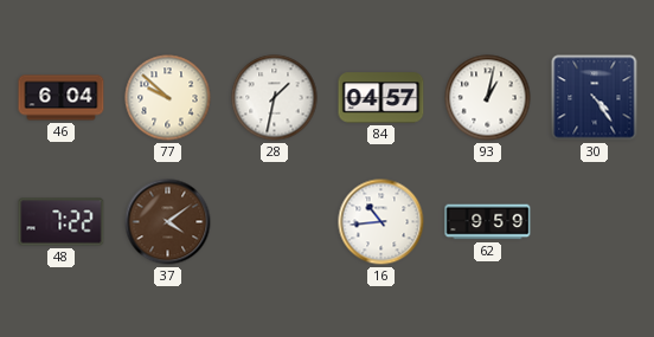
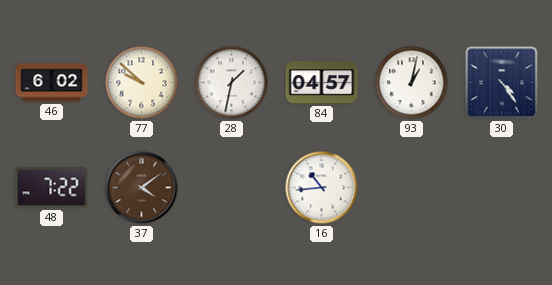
46: 6:04 -> 6:02 (52, 83)
62: 9:59 -> none (488, 222)
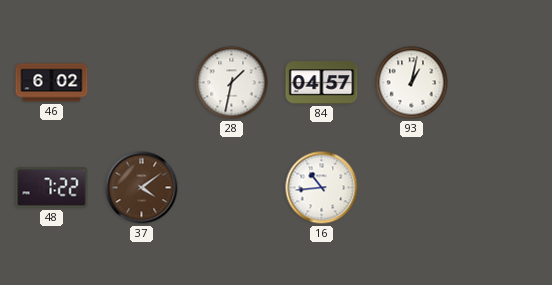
77: 9:52 -> none (142, 83)
30: 4:24 -> none (502, 83)
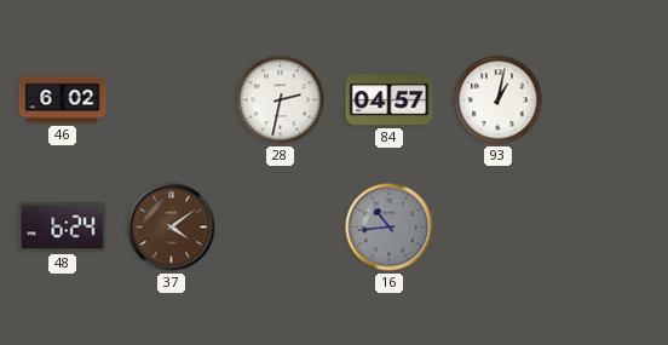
28: 1:32 -> 2:32 (281, 100)
48: 7:22 -> 6:24 (63, 228)
16 dial: white -> grey (390, 228)
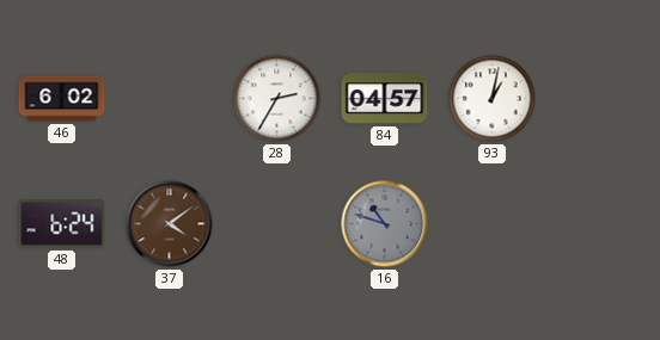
28: 2:32 -> 2:35 (277, 99)
16: 10:44 -> 10:48 (385, 224)
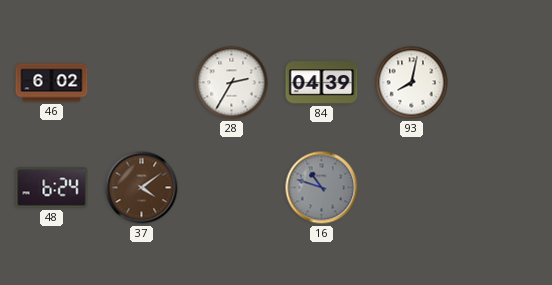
84: 04:57 -> 04:39 (322, 83)
93: 1:02 -> 8:02 (412, 83)
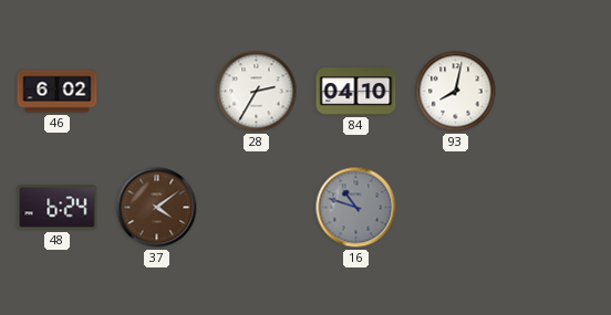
84: 04:39 -> 04:10 (356, 92)
